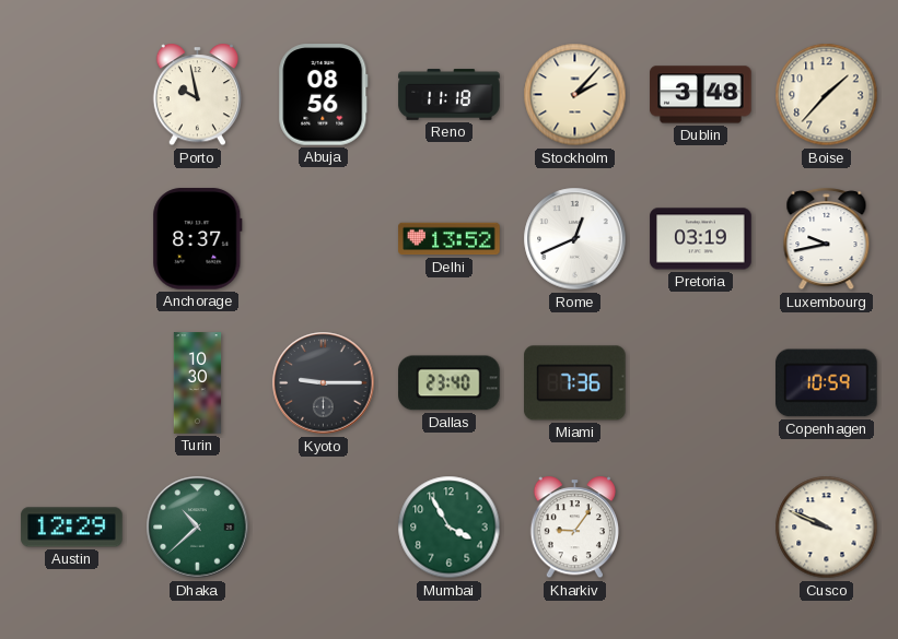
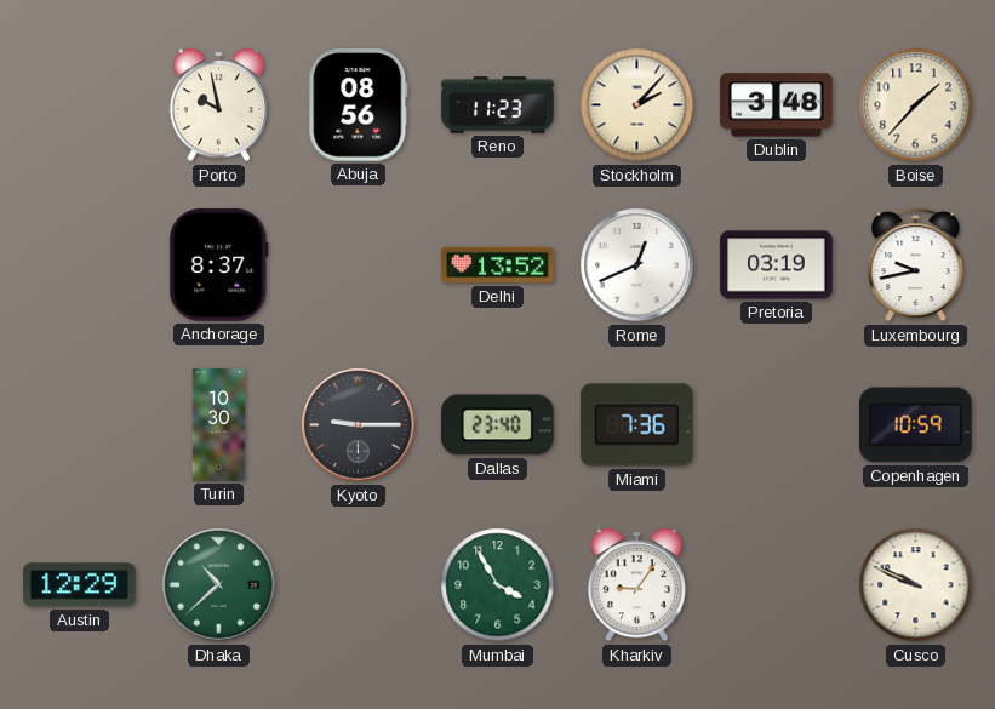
Reno: 11:18 -> 11:23 (498, 105)
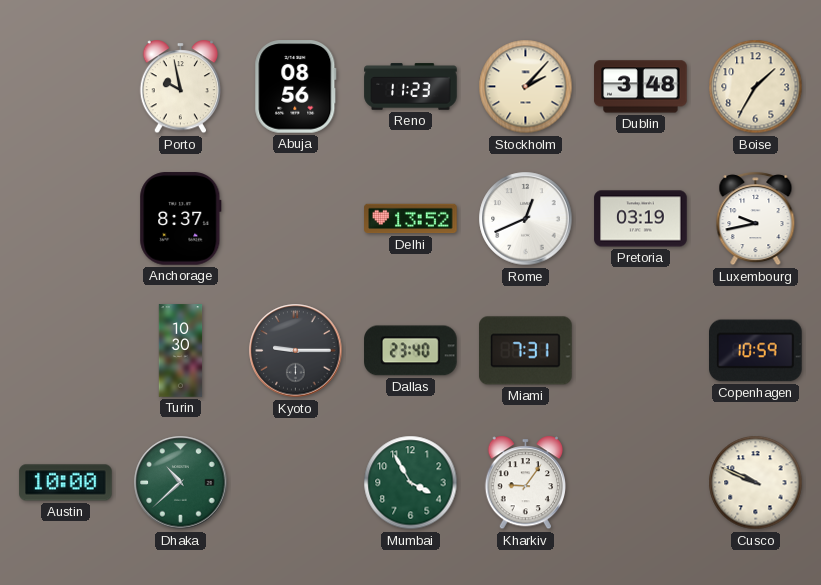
Boise: 1:37 -> 1:35 (756, 87)
Miami: 7:36 -> 7:31 (526, 351)
Austin: 12:29 -> 10:00 (66, 483)
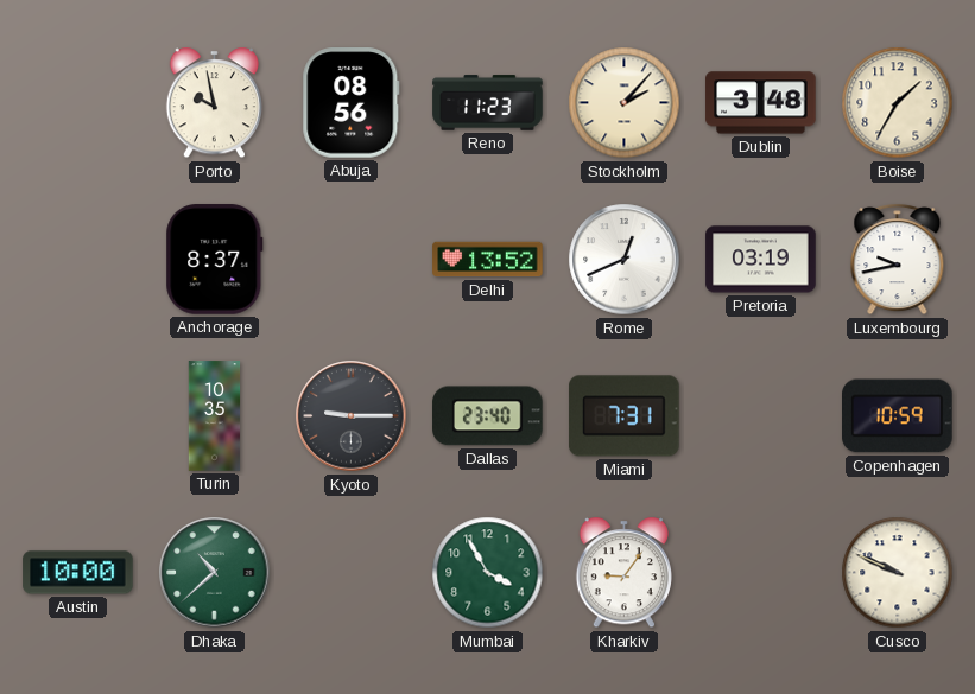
Turin: 10:30 -> 10:35 (215, 416)
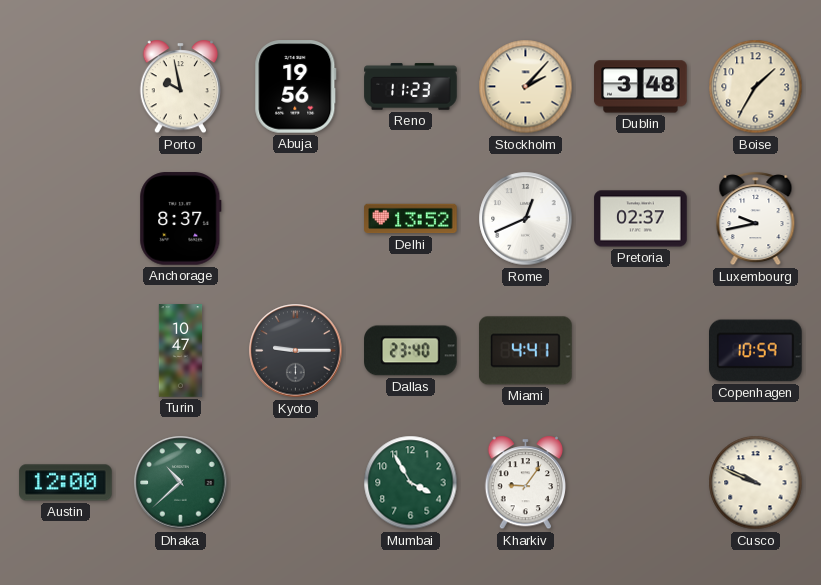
Abuja: 08:56 -> 19:56 (296, 87)
Pretoria: 03:19 -> 02:37 (641, 219)
Turin: 10:35 -> 10:47 (181, 351)
Miami: 7:31 -> 4:41 (526, 351)
Austin: 10:00 -> 12:00 (66, 483)
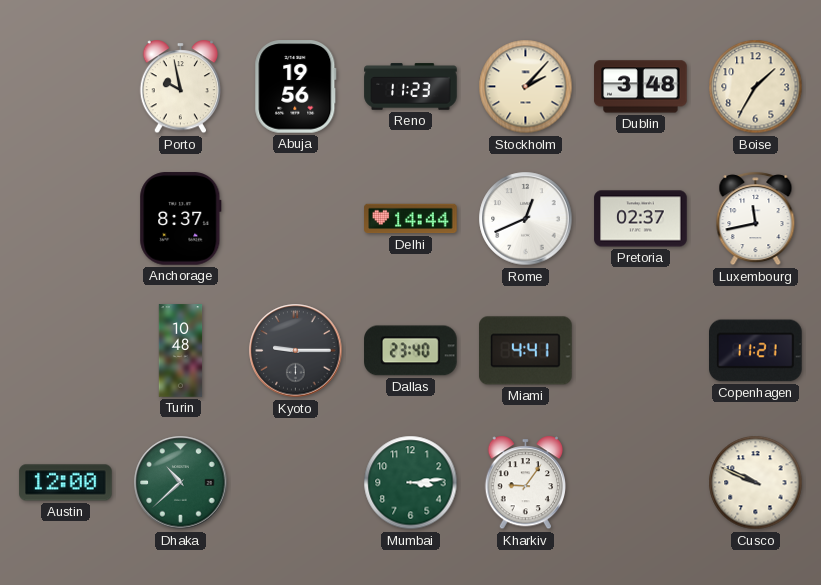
Delhi: 13:52 -> 14:44 (411, 219)
Luxembourg: 9:43 -> 11:43 (756, 219)
Turin: 10:47 -> 10:48 (181, 351)
Copenhagen: 10:59 -> 11:21 (756, 351)
Mumbai: 3:55 -> 3:14 (411, 483)
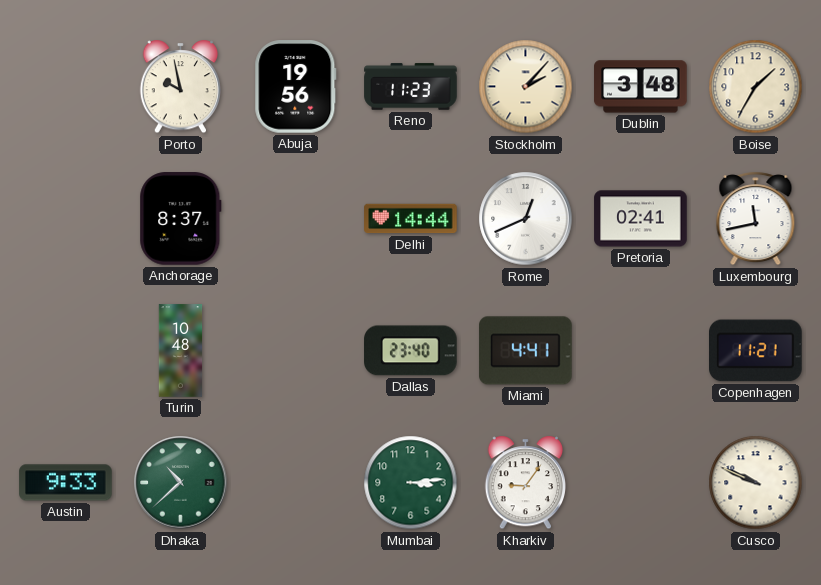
Pretoria: 02:37 -> 02:41 (641, 219)
Kyoto: 9:15 -> none (296, 351)
Austin: 12:00 -> 9:33 (66, 483)
